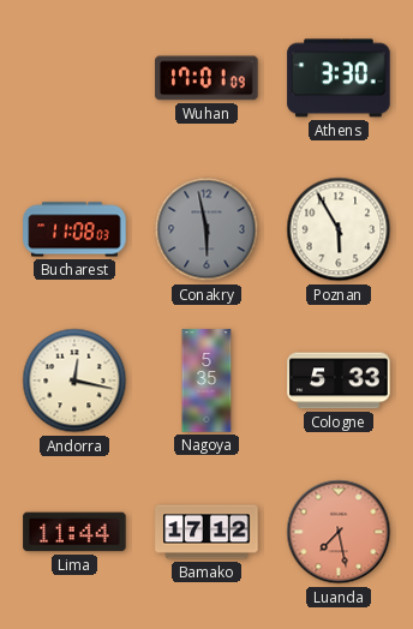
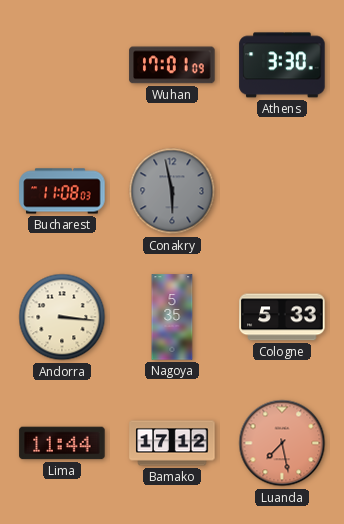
Poznan: 5:55 -> none (339, 229)
Andorra: 12:17 -> 3:16 (62, 317)
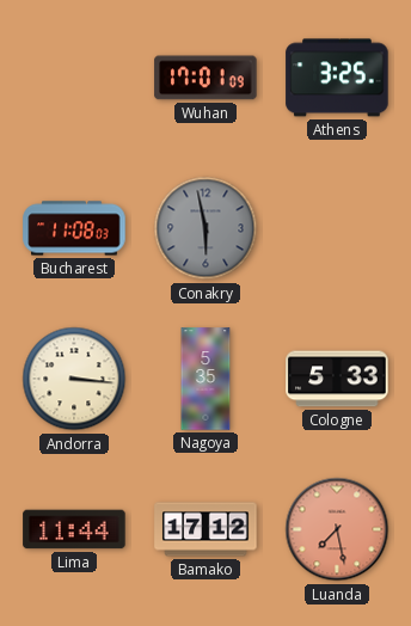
Athens: 3:30 -> 3:25 (337, 78)
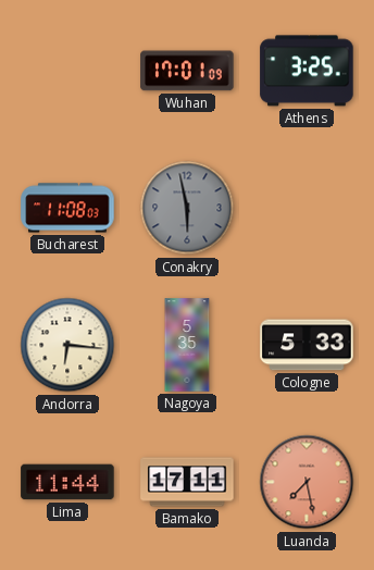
Andorra: 3:16 -> 6:16 (67, 345)
Bamako: 17:12 -> 17:11 (187, 482)
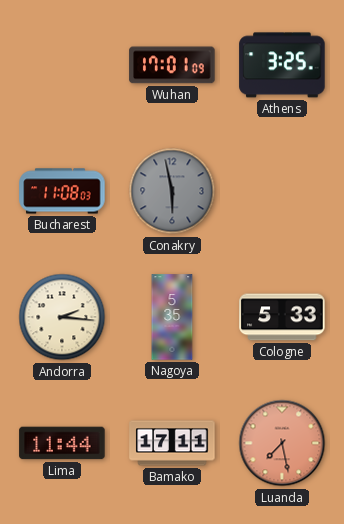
Andorra: 6:16 -> 2:16 (62, 317)
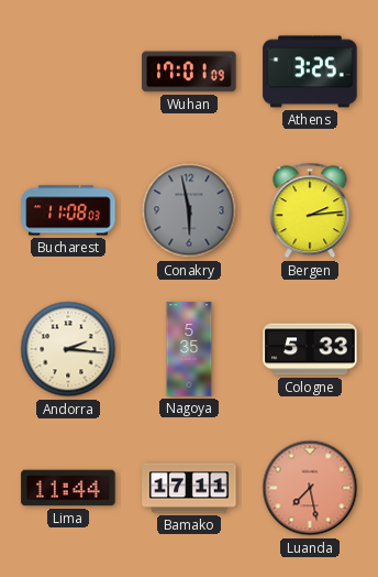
Bergen: none -> 2:14 (310, 210)
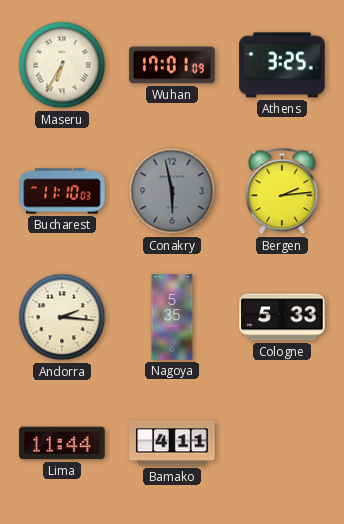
Maseru: none -> 6:35 (62, 65)
Bucharest: 11:08 -> 11:10 (62, 191)
Bamako: 17:11 -> 4:11 (172, 443)
Luanda: 7:28 -> none (310, 488)
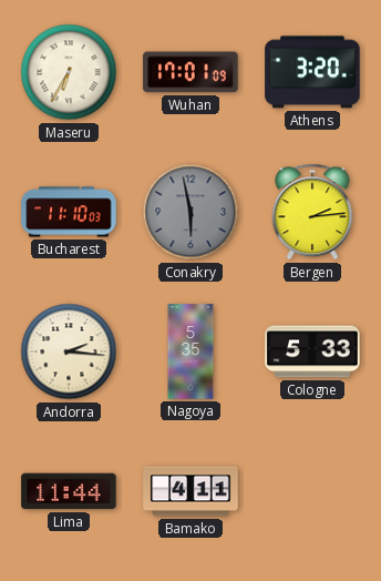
Athens: 3:25 -> 3:20 (312, 72)
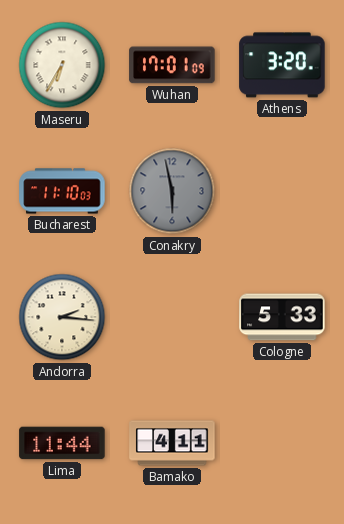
Bergen: 2:14 -> none (312, 212)
Nagoya: 5:35 -> none (190, 351)
